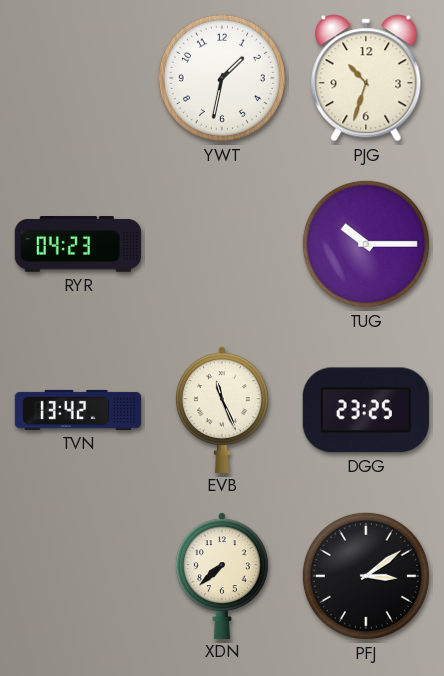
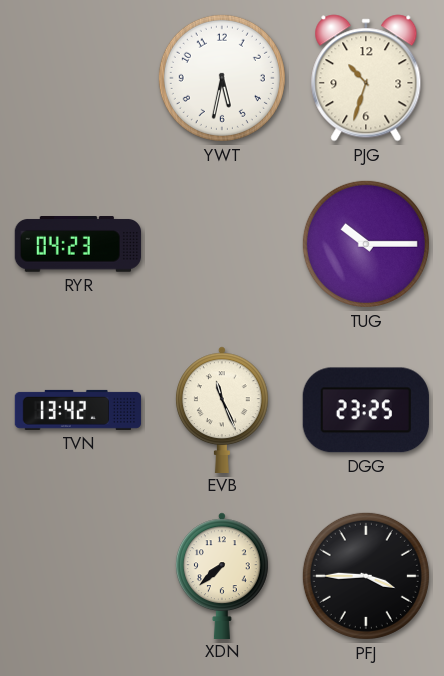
YWT: 1:32 -> 5:32 (222, 78)
PFJ: 3:09 -> 3:45 (366, 576)
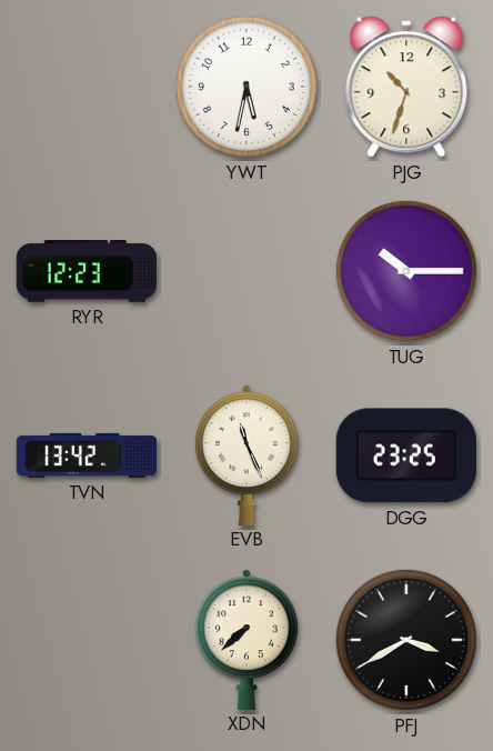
RYR: 04:23 -> 12:23 (85, 272)
PFJ: 3:45 -> 3:40 (406, 640)
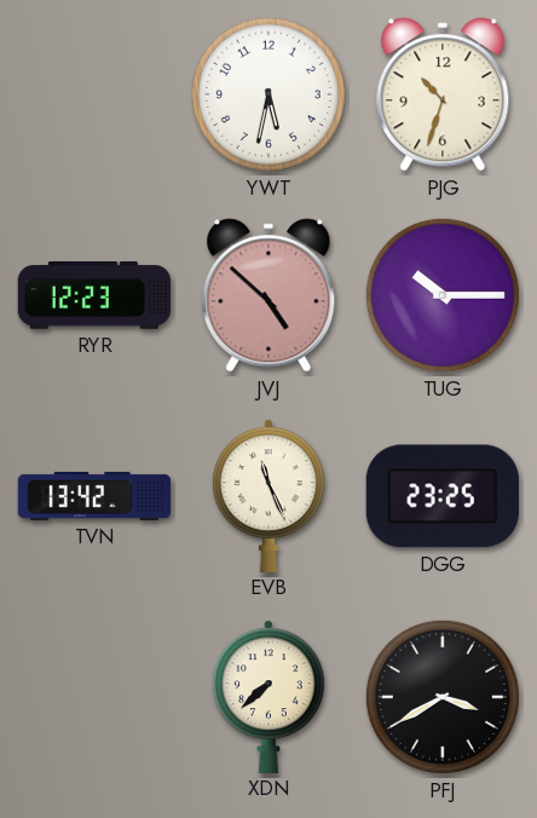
JVJ: none -> 4:52 (268, 295)
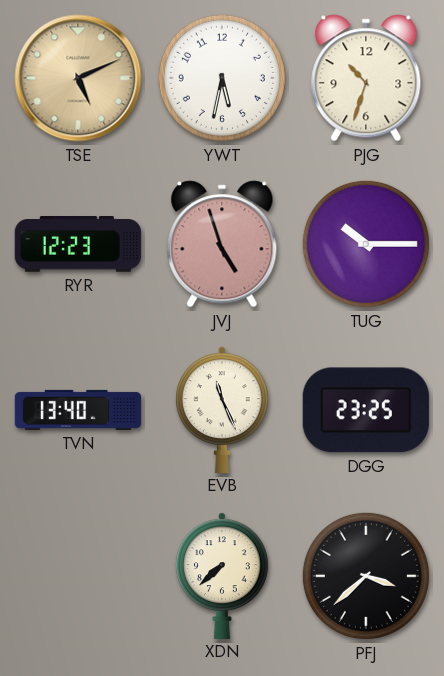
TSE: none -> 5:11 (78, 78)
JVJ: 4:52 -> 4:57 (222, 244)
TVN: 13:42 -> 13:40 (78, 410)
PFJ: 3:40 -> 3:38 (366, 576)
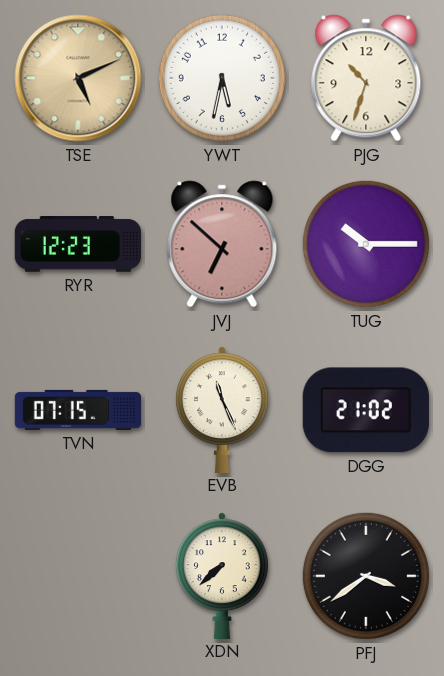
JVJ: 4:57 -> 6:52 (222, 244)
TVN: 13:40 -> 07:15 (78, 410)
DGG: 23:25 -> 21:02 (366, 410)
PFJ: 3:38 -> 3:39 (366, 576)
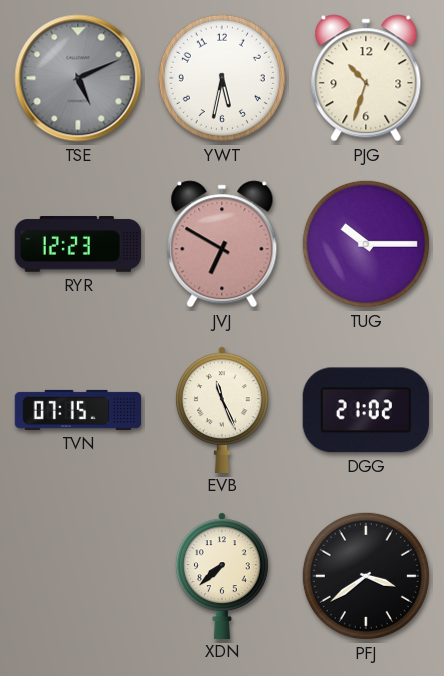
TSE dial: champagne -> grey (78, 78)
JVJ: 6:52 -> 6:50 (222, 244)
